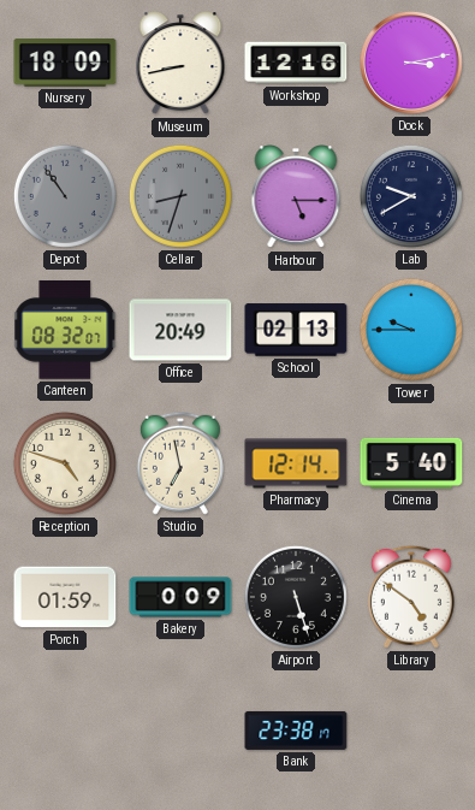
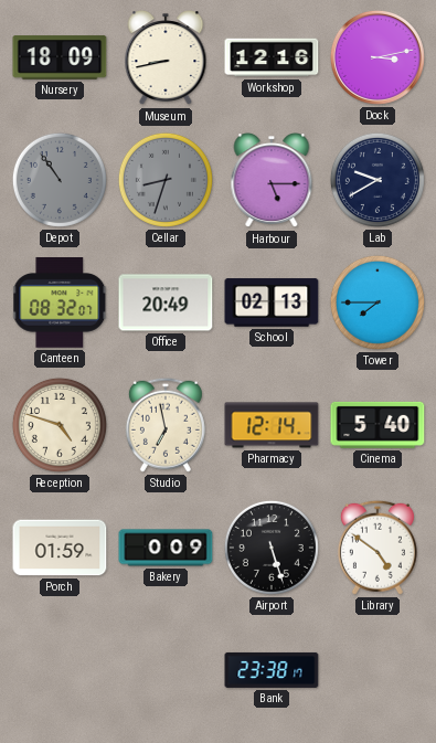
Tower: 9:45 -> 7:45 (377, 302)
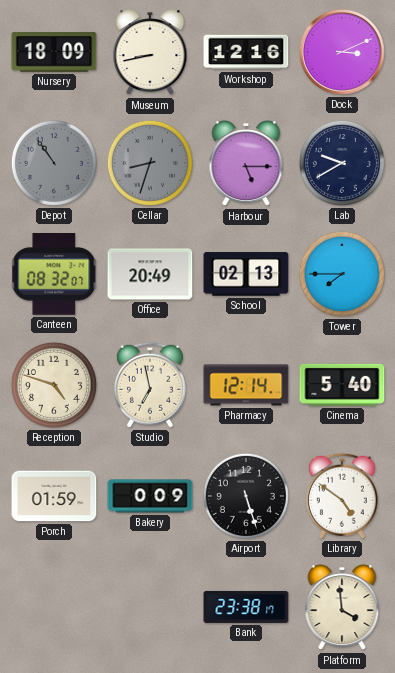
Dock: 3:13 -> 3:11 (342, 52)
Platform: none -> 3:59 (342, 608)
